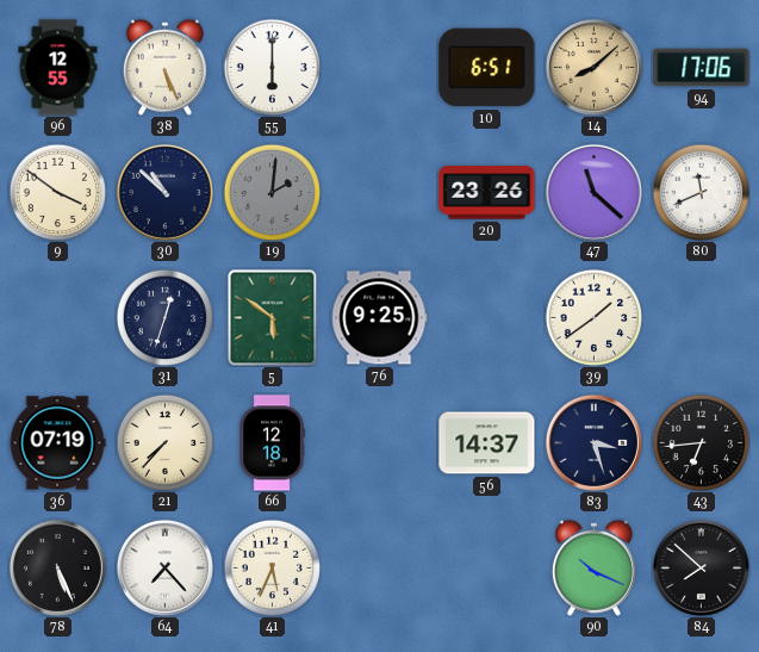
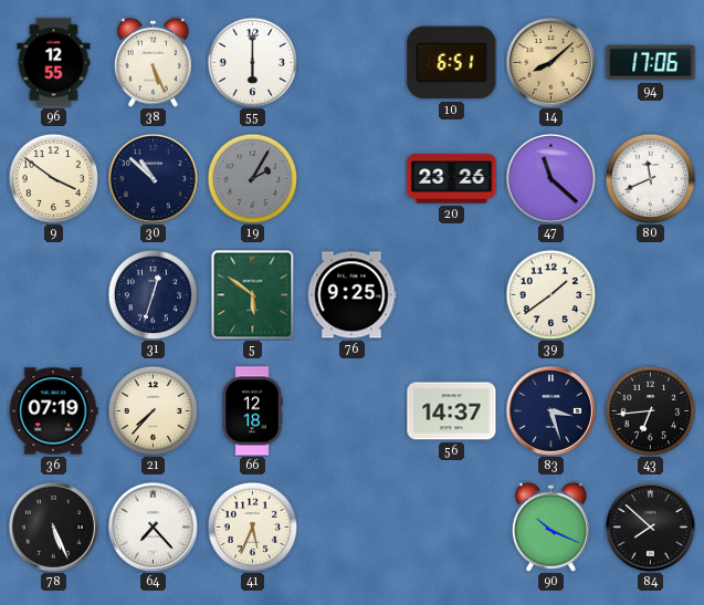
19: 2:01 -> 2:05 (252, 178)
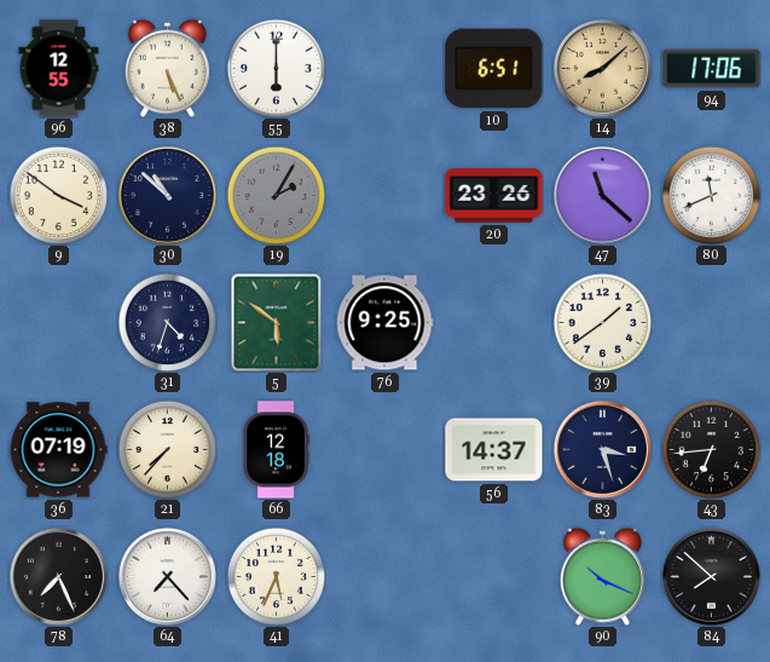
31: 12:33 -> 4:33 (167, 322)
78: 5:26 -> 7:26 (58, 576)
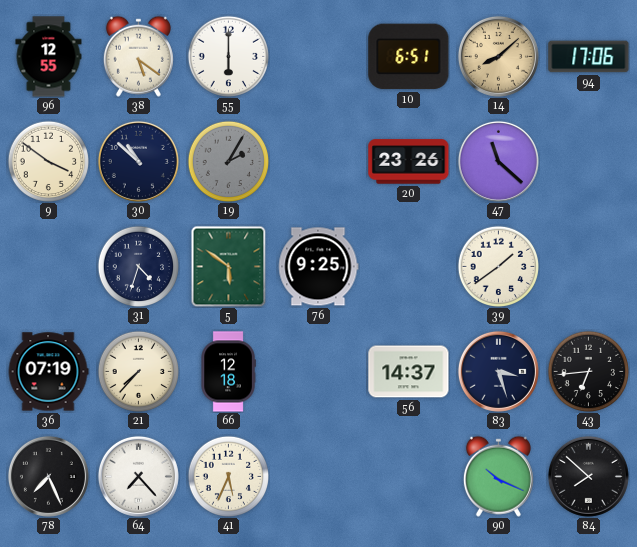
38: 5:26 -> 5:21 (138, 56)
80: 11:41 -> none (711, 195)
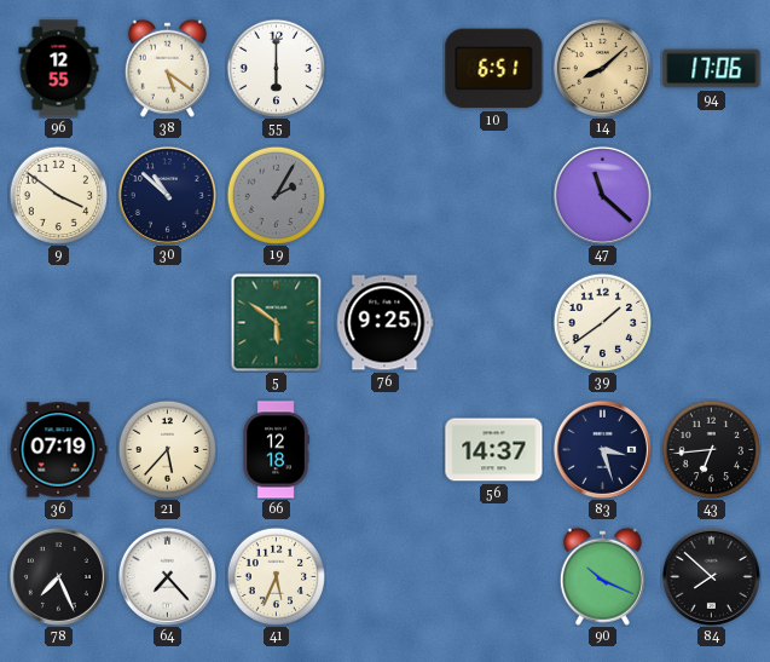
20: 23:26 -> none (409, 162)
31: 4:33 -> none (138, 266)
21: 7:37 -> 5:37 (167, 449)
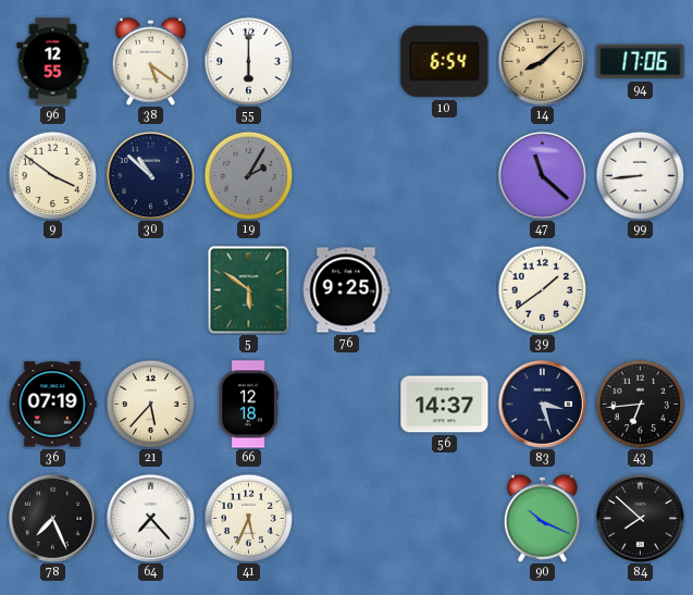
10: 6:51 -> 6:54 (445, 62)
99: none -> 8:44 (640, 175)
